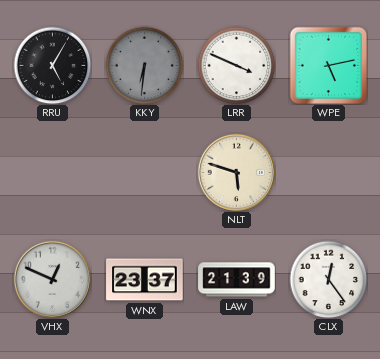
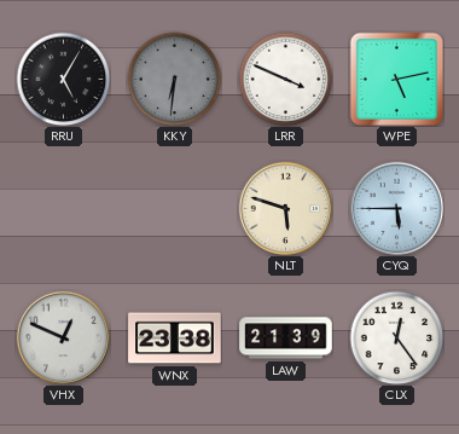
CYQ: none -> 5:45 (396, 208)
WNX: 23:37 -> 23:38 (175, 338)
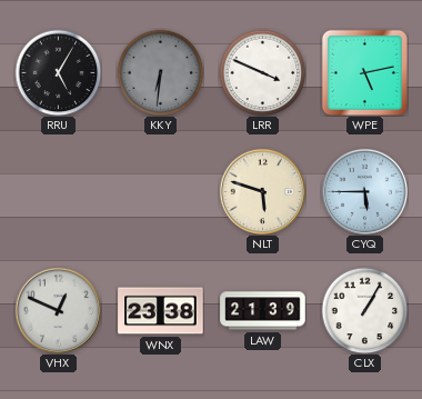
CLX: 12:24 -> 1:05 (364, 310)
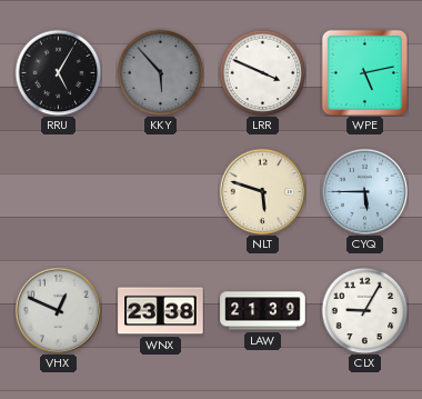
KKY: 6:31 -> 5:53 (160, 72)
CLX: 1:05 -> 9:05 (364, 310)
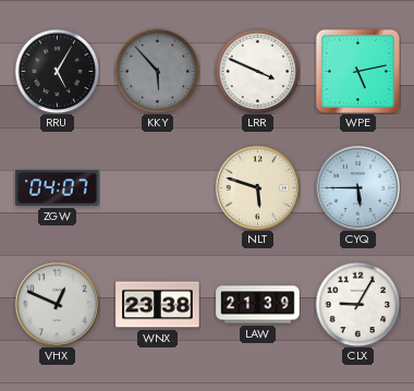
ZGW: none -> 04:07 (58, 187)
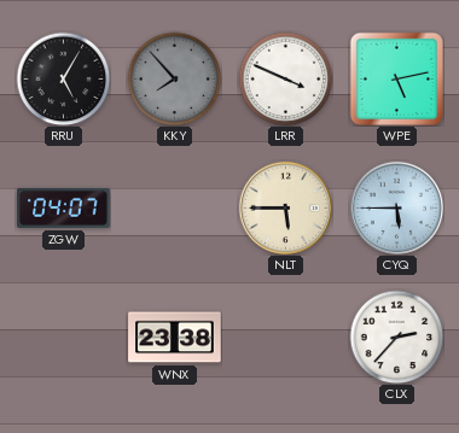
KKY: 5:53 -> 7:53 (174, 78)
NLT: 5:48 -> 5:45 (285, 207)
VHX: 12:49 -> none (57, 304)
LAW: 21:39 -> none (258, 305)
CLX: 9:05 -> 2:37 (396, 337)
